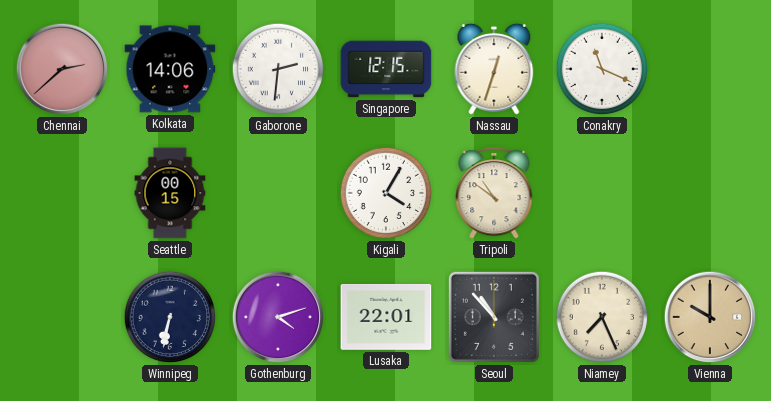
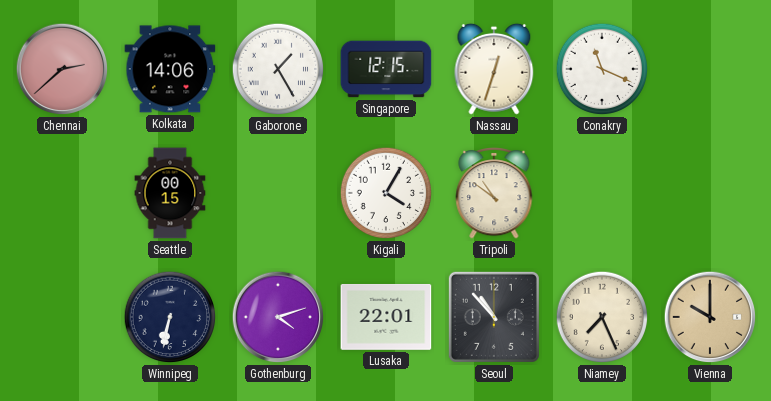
Gaborone: 2:31 -> 1:25 (278, 69)
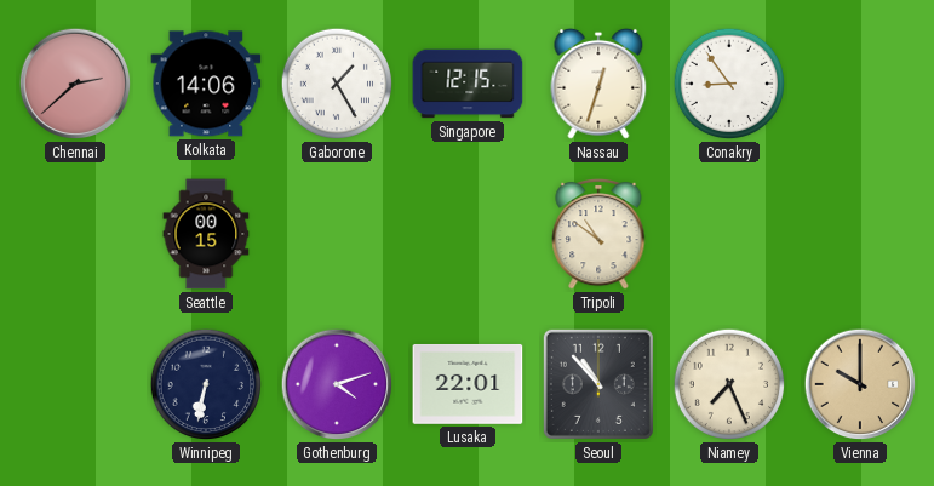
Conakry: 11:19 -> 8:54 (729, 84)
Kigali: 4:05 -> none (386, 193)
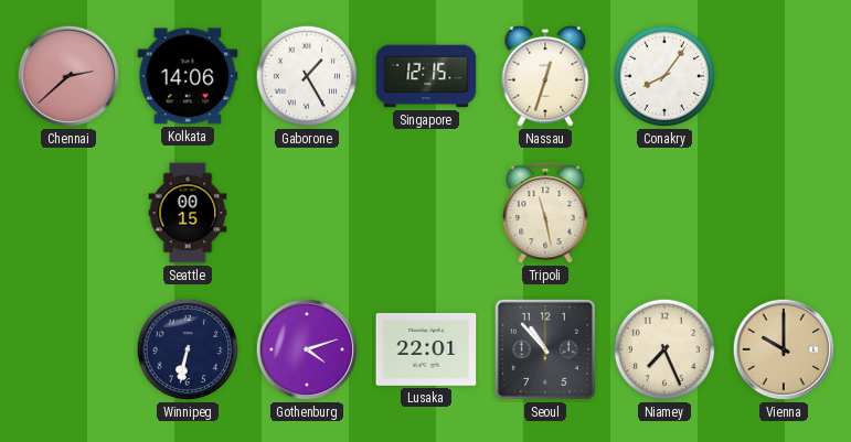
Conakry: 8:54 -> 8:06 (664, 76)
Tripoli: 10:51 -> 11:28 (545, 213)
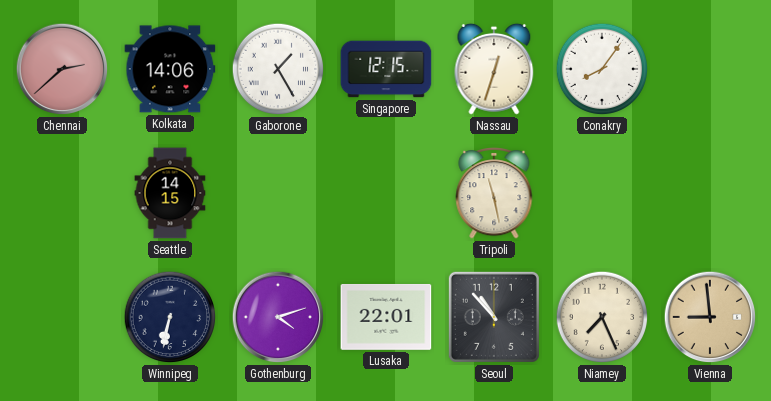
Seattle: 00:15 -> 14:15 (170, 193)
Vienna: 10:00 -> 8:59 (710, 317)
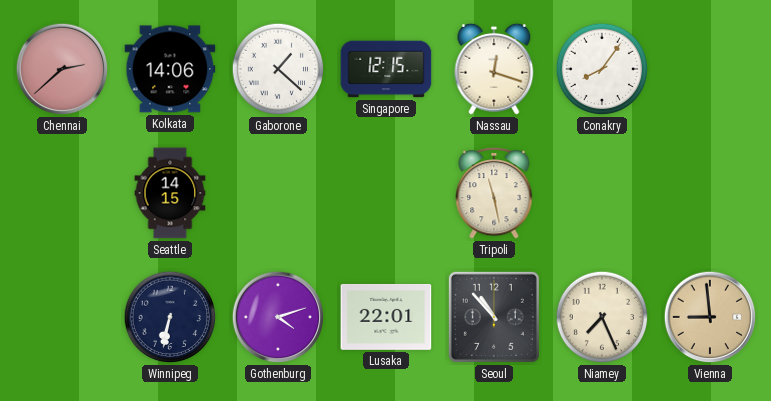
Gaborone: 1:25 -> 1:22 (278, 69)
Nassau: 12:33 -> 12:18 (494, 69)
